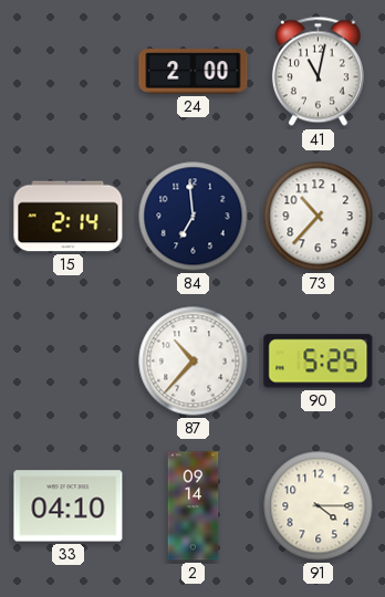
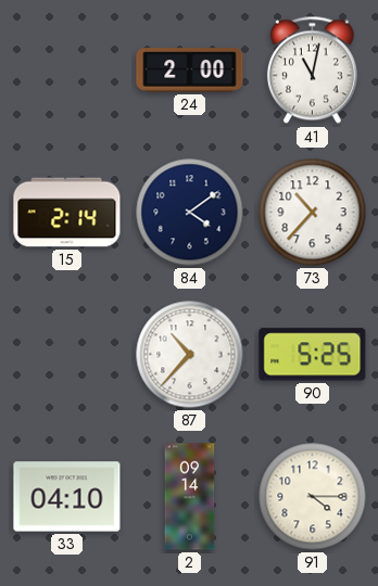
84: 6:59 -> 4:09 (190, 213)
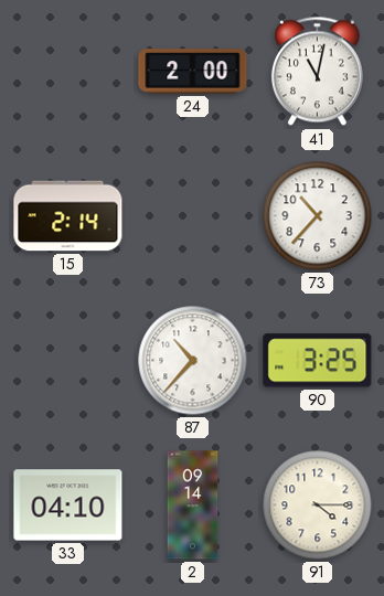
84: 4:09 -> none (190, 213)
90: 5:25 -> 3:25 (318, 361)
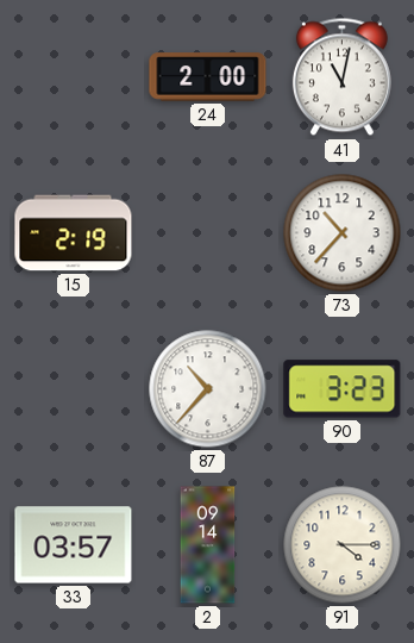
15: 2:14 -> 2:19 (74, 233)
90: 3:25 -> 3:23 (343, 389)
33: 04:10 -> 03:57 (74, 545)
